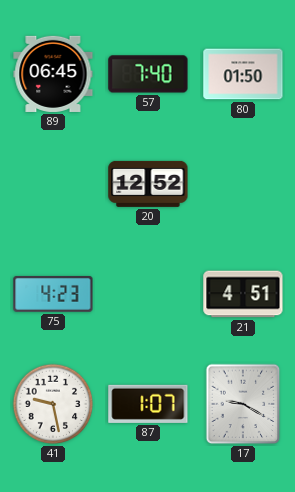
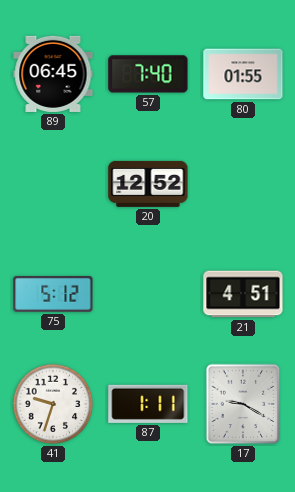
80: 01:50 -> 01:55 (243, 74)
75: 4:23 -> 5:12 (53, 294)
41: 9:28 -> 9:33 (53, 404)
87: 1:07 -> 1:11 (148, 404)
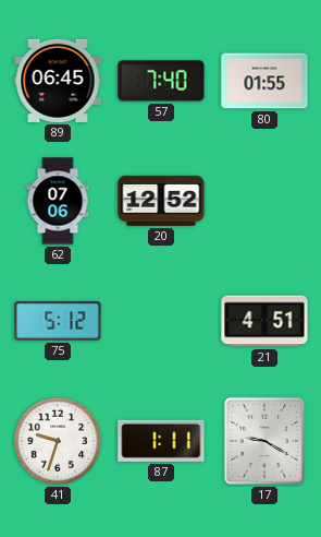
62: none -> 07:06 (58, 201)
